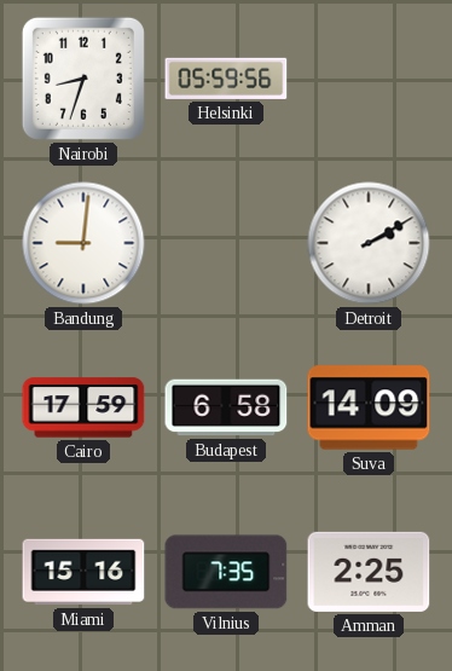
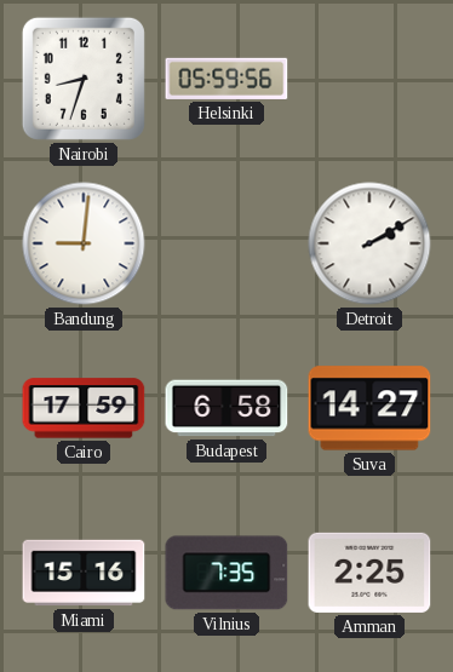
Suva: 14:09 -> 14:27 (369, 408)
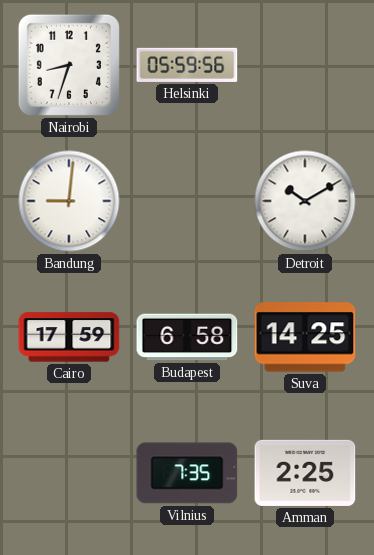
Detroit: 2:10 -> 10:10 (305, 201)
Suva: 14:27 -> 14:25 (305, 337)
Miami: 15:16 -> none (84, 573)
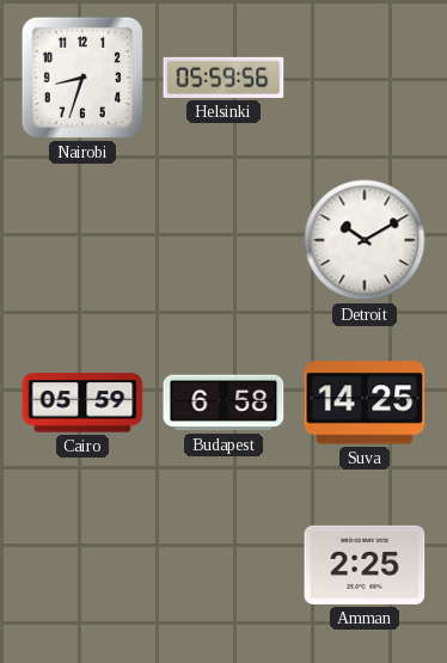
Bandung: 9:01 -> none (69, 201)
Cairo: 17:59 -> 05:59 (82, 403)
Vilnius: 7:35 -> none (187, 473)
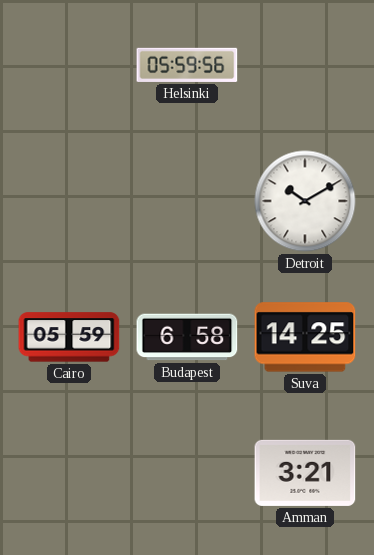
Nairobi: 8:33 -> none (82, 78)
Amman: 2:25 -> 3:21 (305, 473)
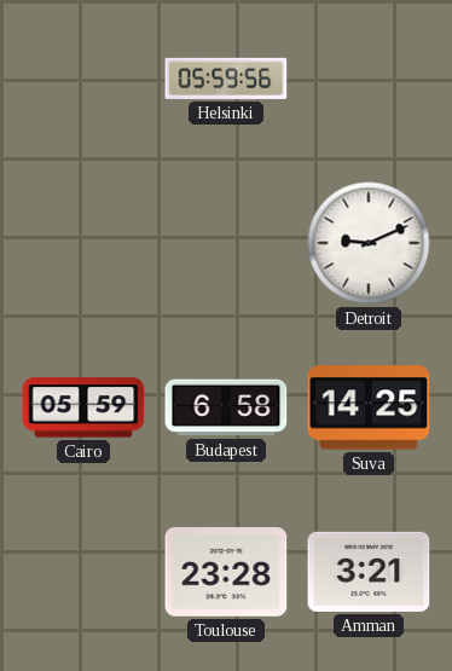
Detroit: 10:10 -> 9:11 (369, 243)
Toulouse: none -> 23:28 (226, 572)
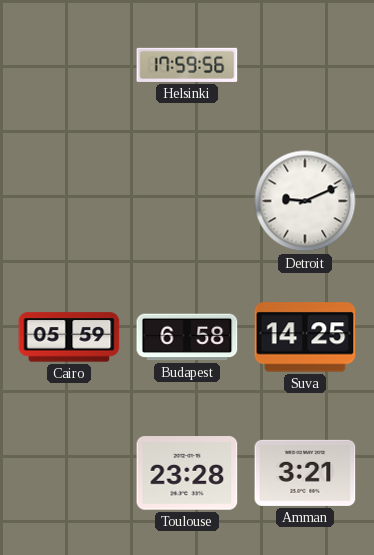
Helsinki: 05:59 -> 17:59 (187, 65)
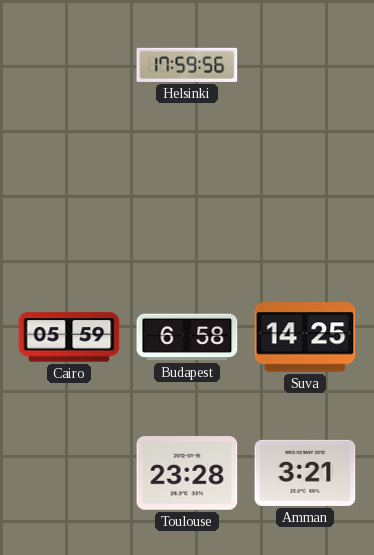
Detroit: 9:11 -> none (305, 201)
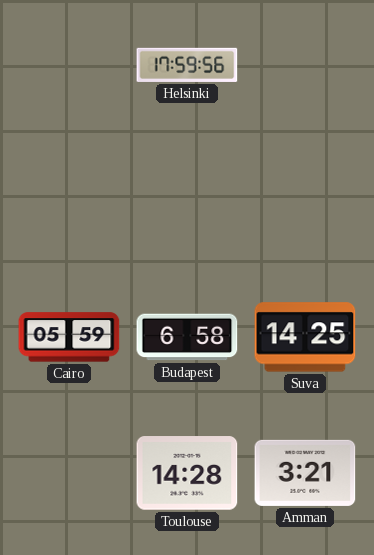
Toulouse: 23:28 -> 14:28 (187, 473)
